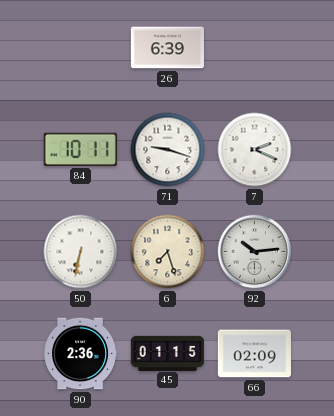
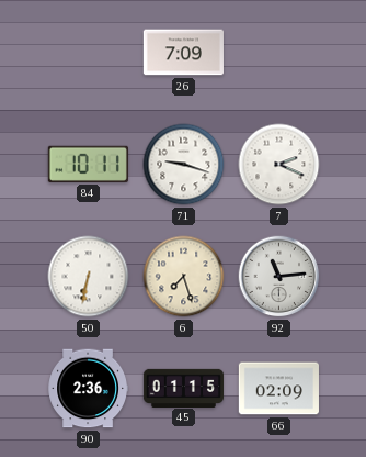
26: 6:39 -> 7:09 (183, 53)
92: 10:14 -> 11:14 (279, 277)
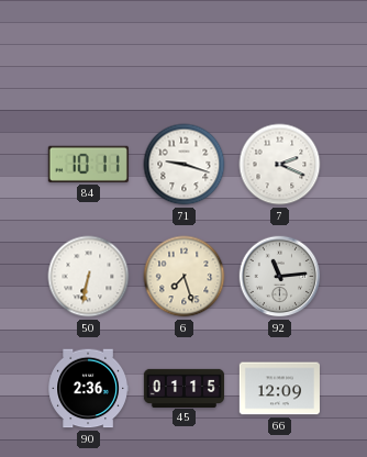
26: 7:09 -> none (183, 53)
66: 02:09 -> 12:09 (279, 389)
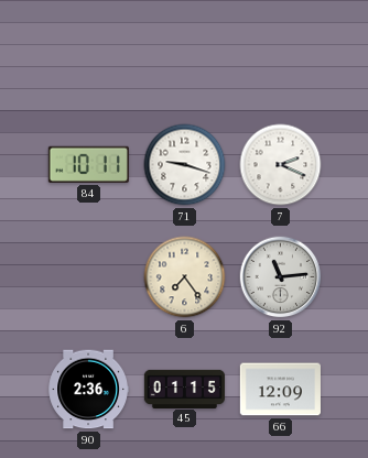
50: 6:32 -> none (89, 277)
6: 7:27 -> 7:24 (185, 277)
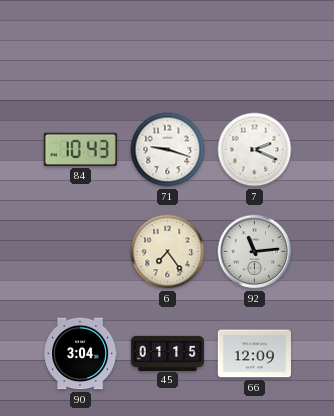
84: 10:11 -> 10:43 (80, 149)
90: 2:36 -> 3:04 (80, 354)
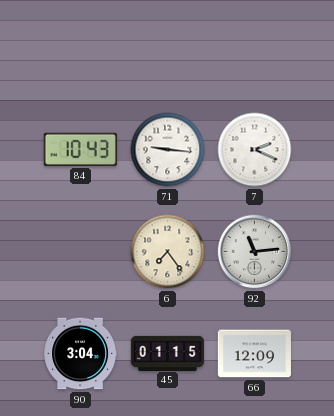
71: 9:18 -> 9:16 (168, 150)
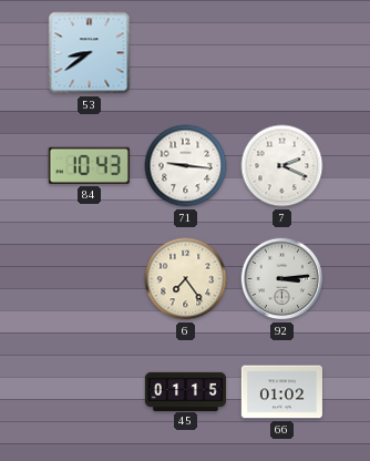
53: none -> 8:39 (90, 53)
92: 11:14 -> 3:14 (282, 279)
90: 3:04 -> none (80, 354)
66: 12:09 -> 01:02 (281, 392)
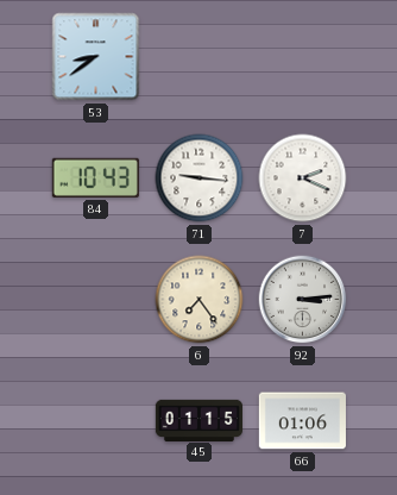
66: 01:02 -> 01:06 (302, 421)
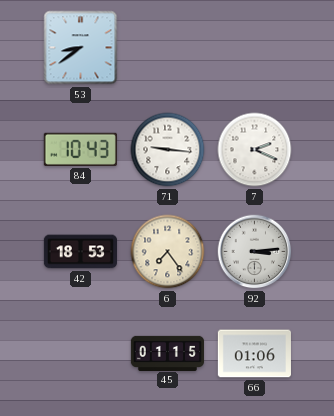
42: none -> 18:53 (80, 252)
